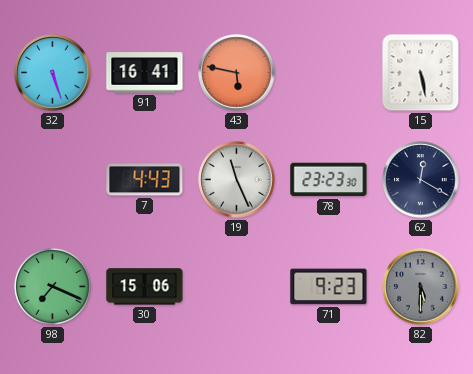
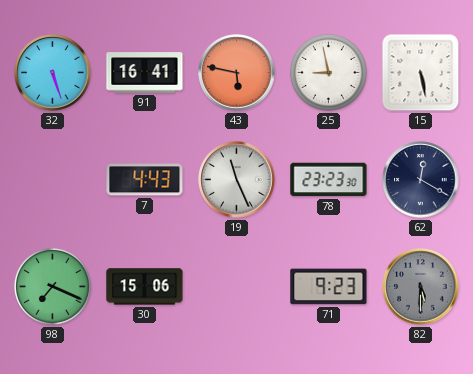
25: none -> 8:58 (328, 72)
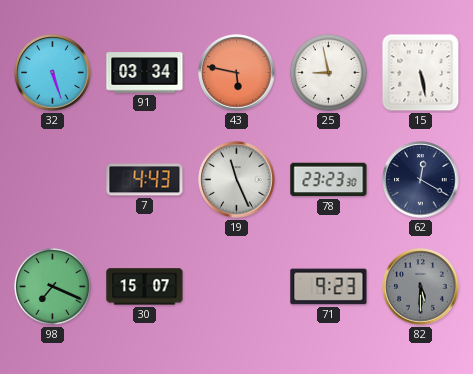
91: 16:41 -> 03:34 (145, 73)
30: 15:06 -> 15:07 (145, 287)
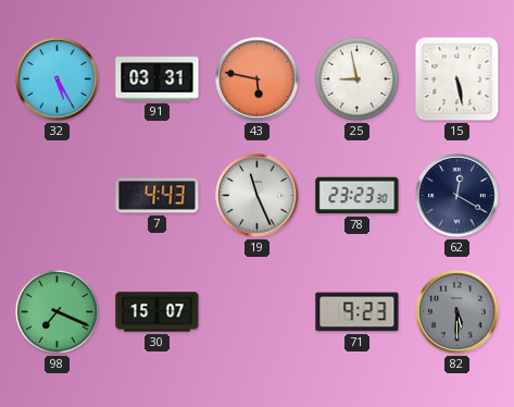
32: 5:27 -> 5:25 (58, 79)
91: 03:34 -> 03:31 (158, 79)
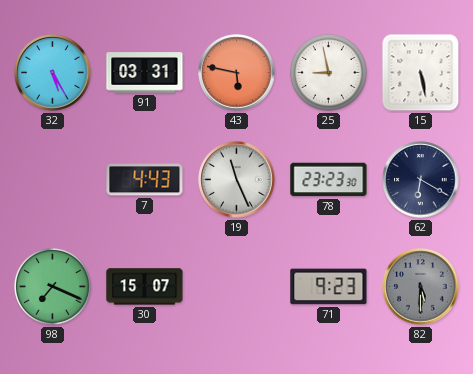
62: 12:20 -> 6:20 (421, 180)
